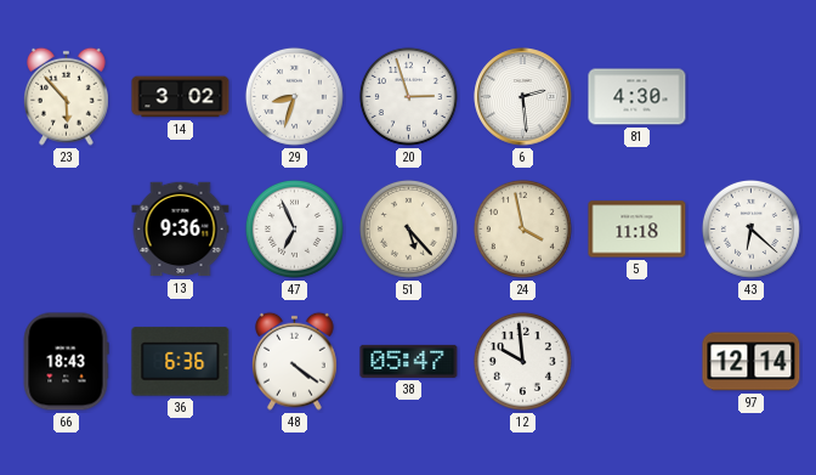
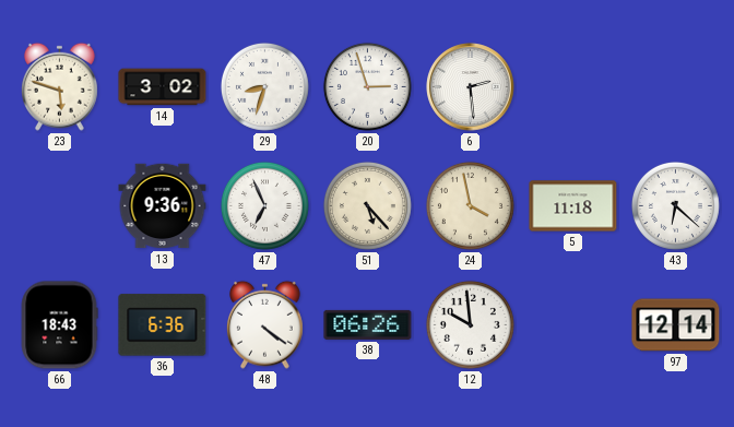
23: 5:53 -> 5:48 (60, 86)
81: 4:30 -> none (637, 97)
38: 05:47 -> 06:26 (368, 324)
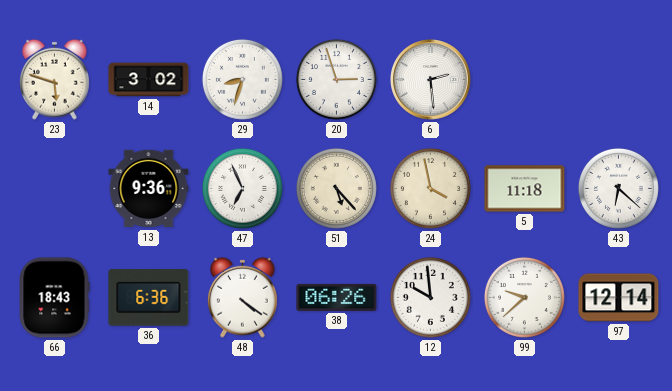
99: none -> 9:38 (524, 297)
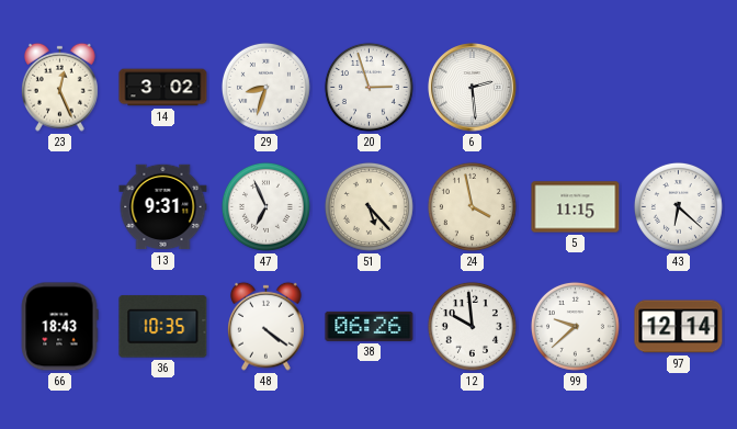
23: 5:48 -> 12:26 (60, 87)
13: 9:36 -> 9:31 (163, 207)
5: 11:18 -> 11:15 (576, 207)
36: 6:36 -> 10:35 (163, 327)
